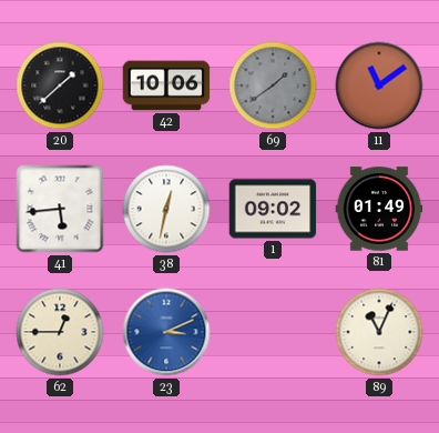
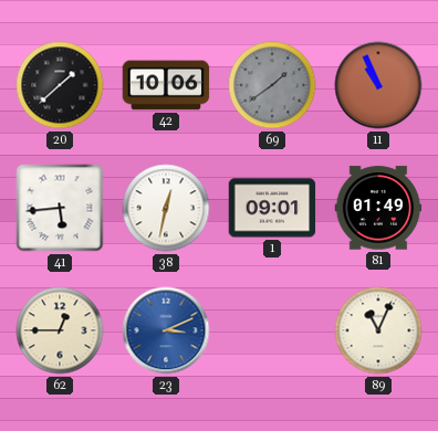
11: 11:09 -> 10:56 (378, 85)
1: 09:02 -> 09:01 (272, 208)
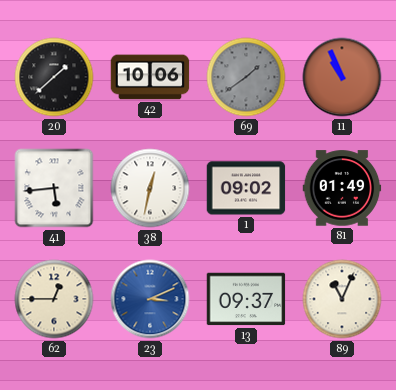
1: 09:01 -> 09:02 (246, 188)
13: none -> 09:37 (246, 299)
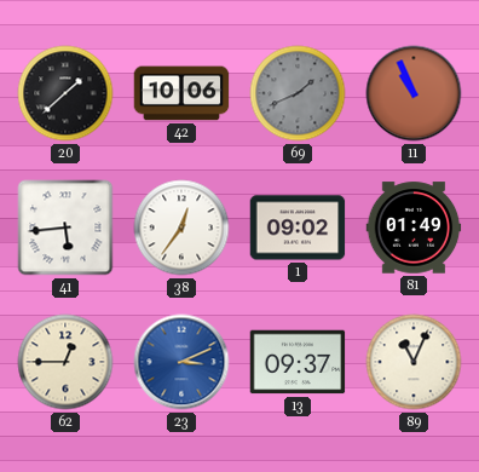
69: 1:39 -> 1:41 (298, 93)
38: 12:32 -> 12:36 (181, 228)
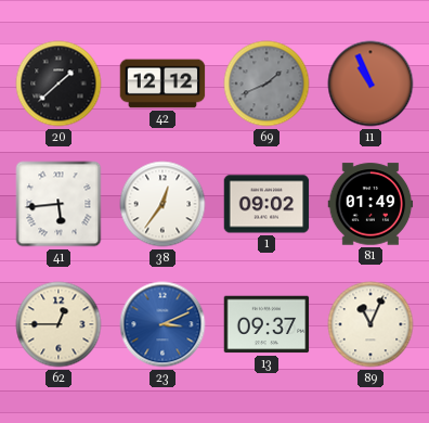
42: 10:06 -> 12:12 (162, 84)
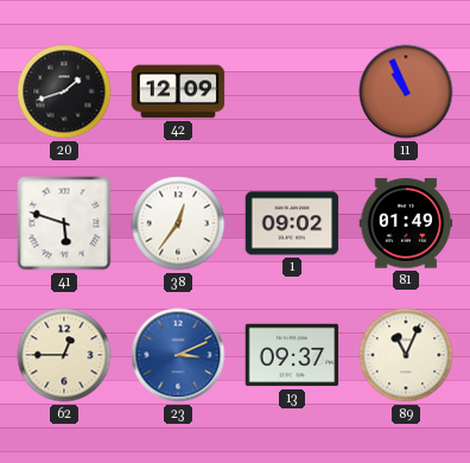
20: 1:38 -> 1:42 (64, 91)
42: 12:12 -> 12:09 (178, 91)
69: 1:41 -> none (266, 84)
41: 5:44 -> 5:48 (64, 223)
